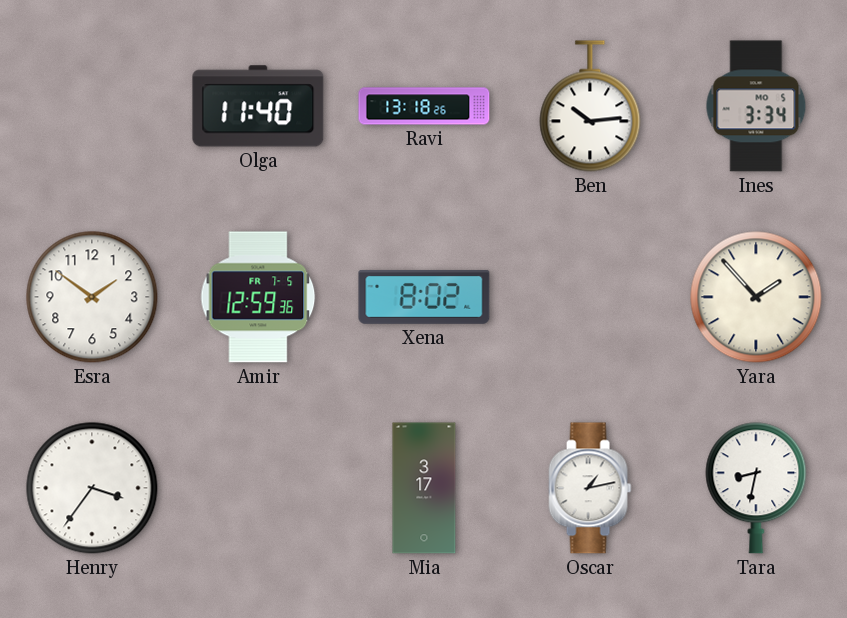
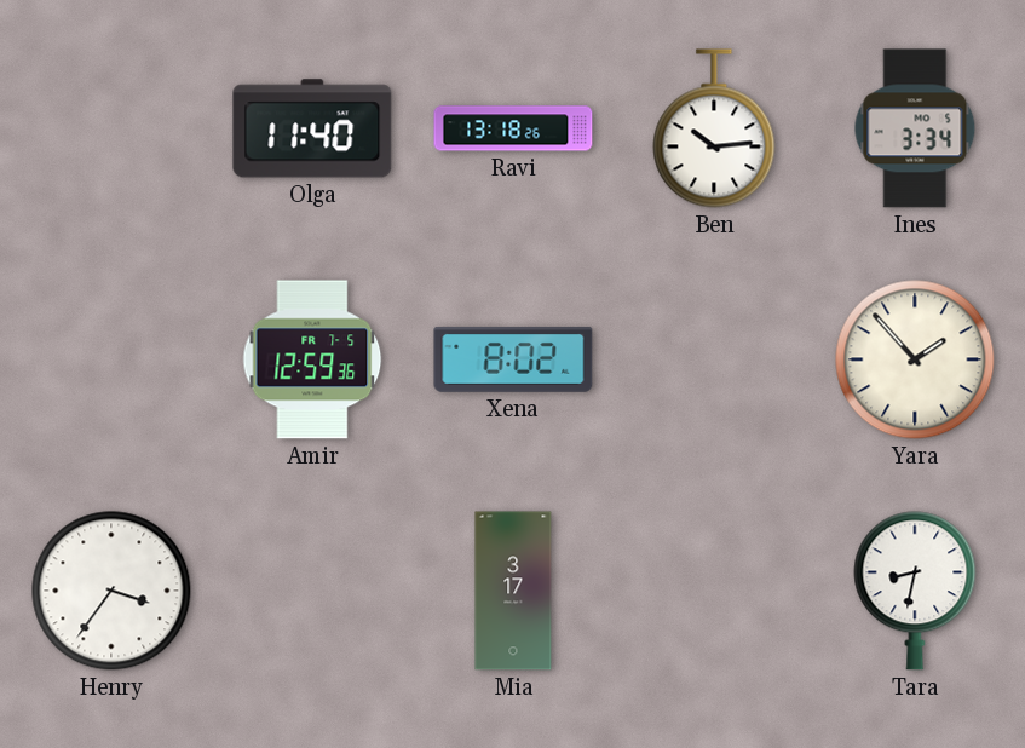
Esra: 1:51 -> none (92, 297)
Oscar: 1:13 -> none (590, 488)
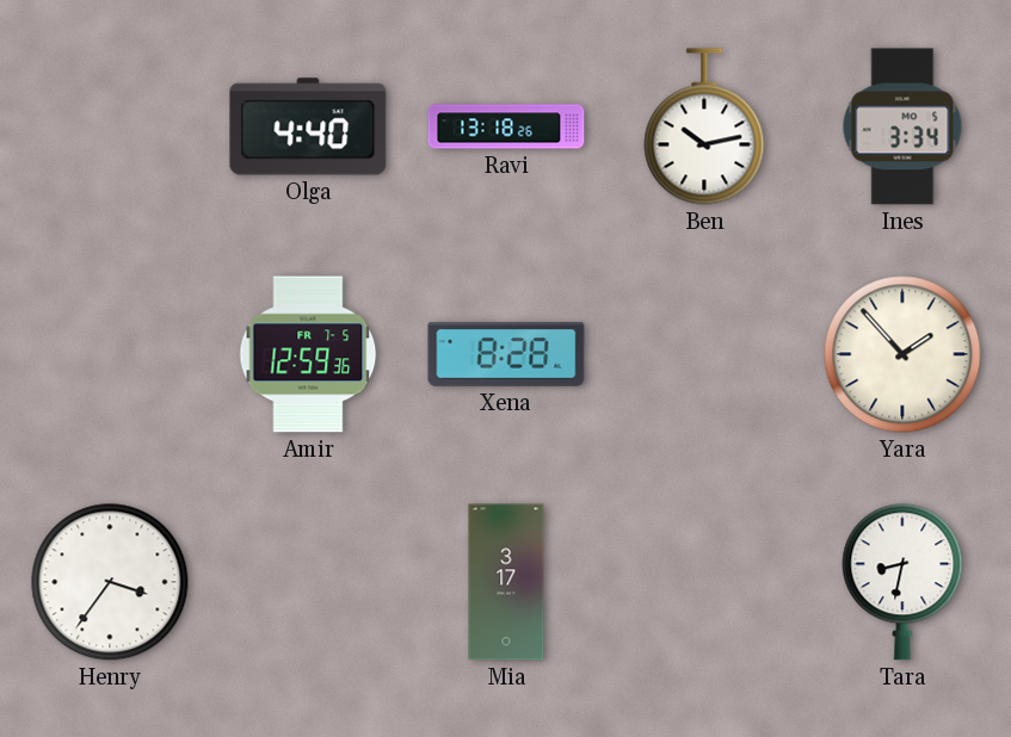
Olga: 11:40 -> 4:40 (308, 126)
Ben: 10:14 -> 10:13 (704, 126)
Xena: 8:02 -> 8:28 (506, 354)
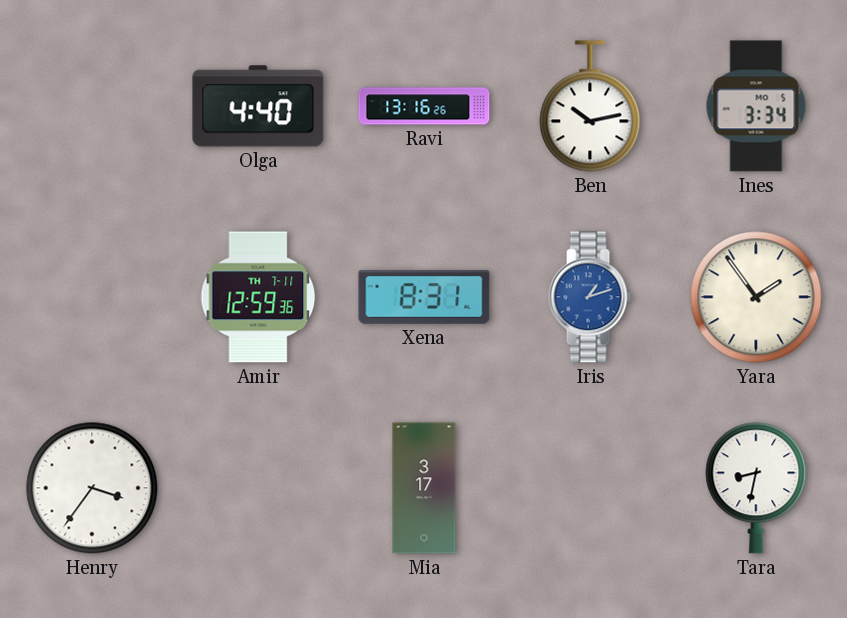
Ravi: 13:18 -> 13:16 (424, 106)
Amir date: FR 7-5 -> TH 7-11 (258, 297)
Xena: 8:28 -> 8:31 (424, 297)
Iris: none -> 1:12 (590, 297)
Yara: 1:53 -> 1:54 (756, 297)
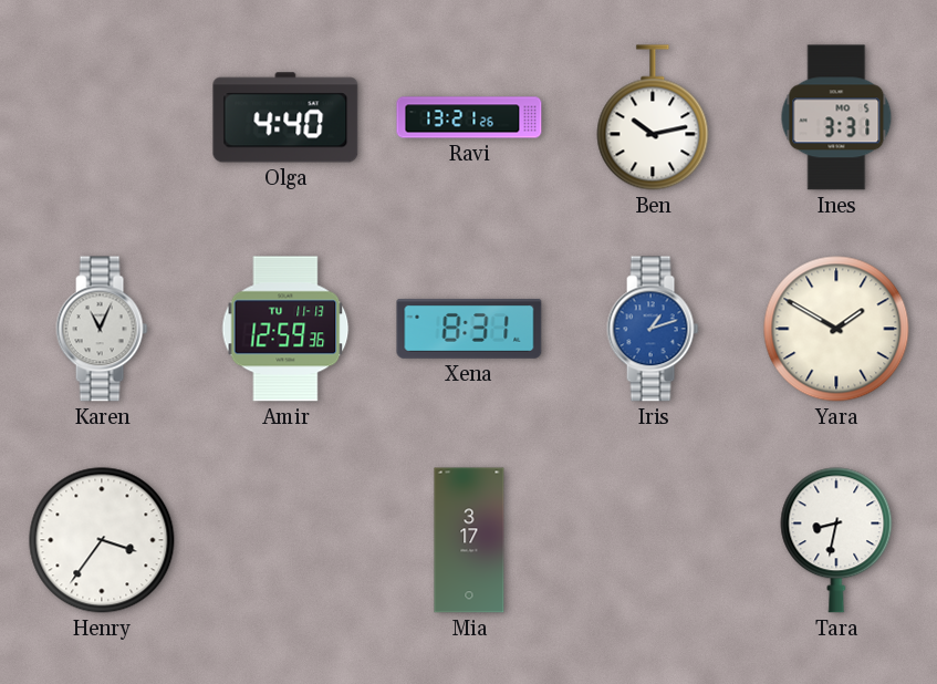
Ravi: 13:16 -> 13:21 (469, 117)
Ines: 3:34 -> 3:31 (836, 117)
Karen: none -> 11:04 (102, 329)
Amir date: TH 7-11 -> TU 11-13 (285, 329)
Yara: 1:54 -> 1:50 (836, 329)
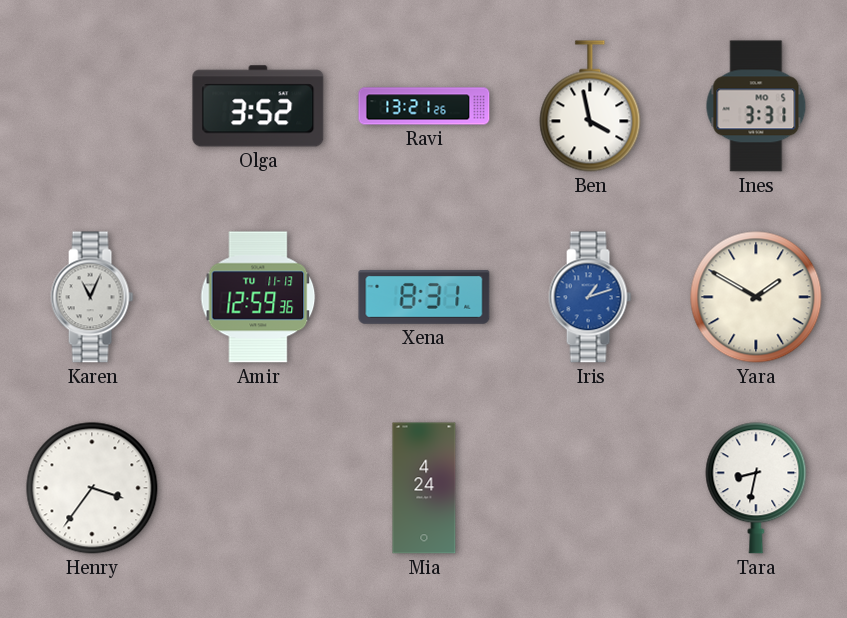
Olga: 4:40 -> 3:52 (258, 106)
Ben: 10:13 -> 3:58 (590, 106)
Mia: 3:17 -> 4:24 (424, 488)
